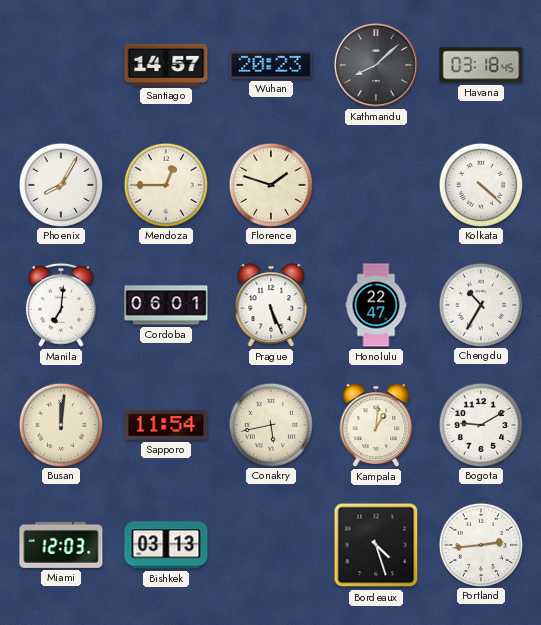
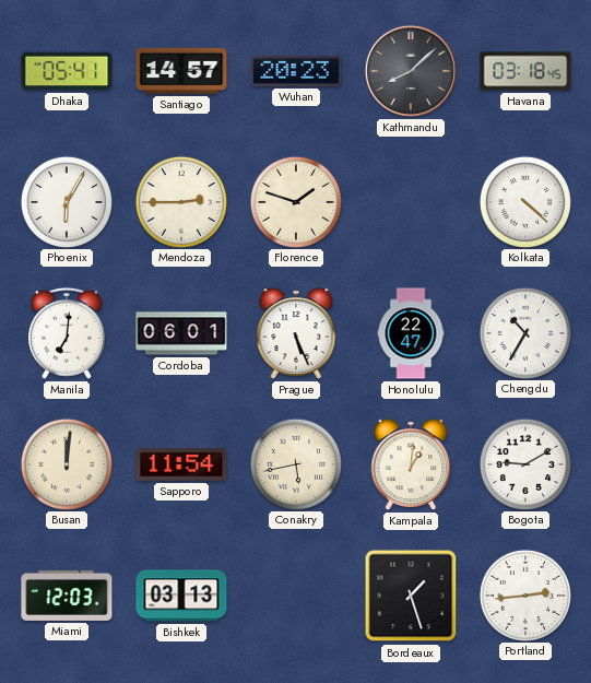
Dhaka: none -> 05:41 (67, 71)
Phoenix: 8:05 -> 6:05 (66, 201)
Mendoza: 12:45 -> 2:45 (180, 201)
Bordeaux: 4:27 -> 1:27 (411, 596)
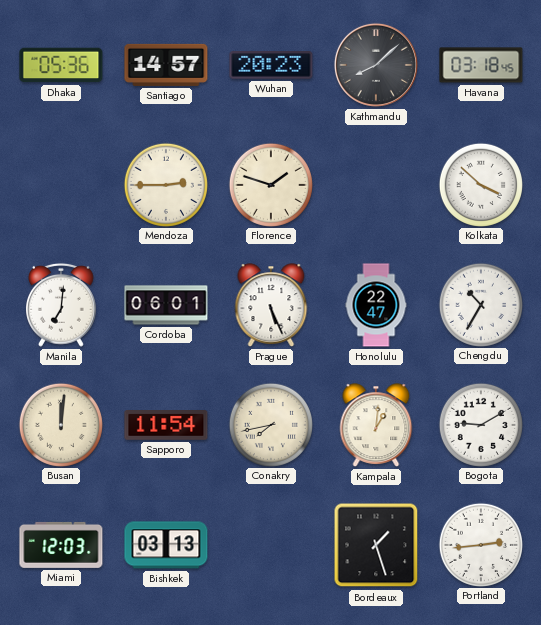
Dhaka: 05:41 -> 05:36 (61, 65)
Phoenix: 6:05 -> none (66, 201)
Kolkata: 4:22 -> 3:52 (480, 184)
Conakry: 5:43 -> 7:43 (270, 424)
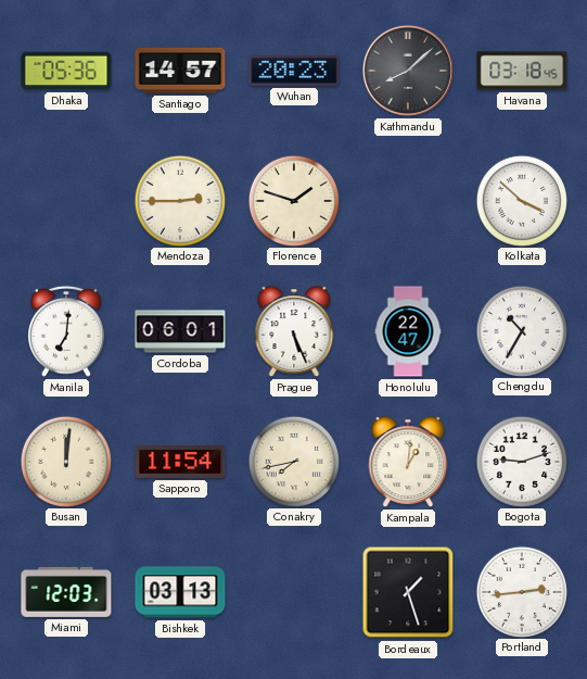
Bogota: 9:10 -> 9:12 (521, 461)
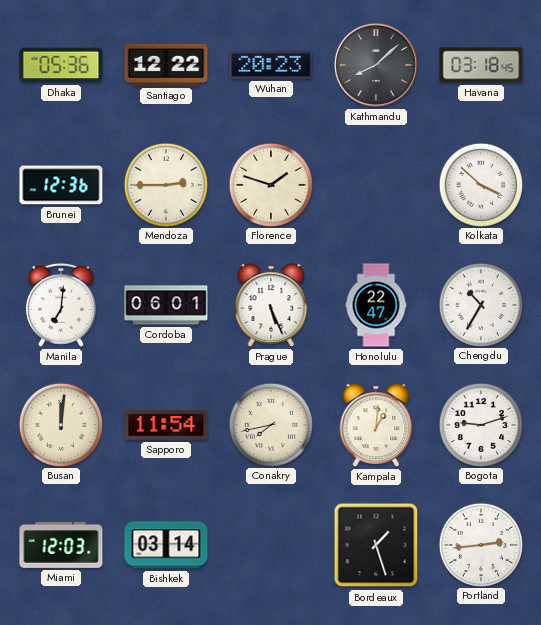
Santiago: 14:57 -> 12:22 (166, 65)
Brunei: none -> 12:36 (61, 185)
Bishkek: 03:13 -> 03:14 (166, 545)
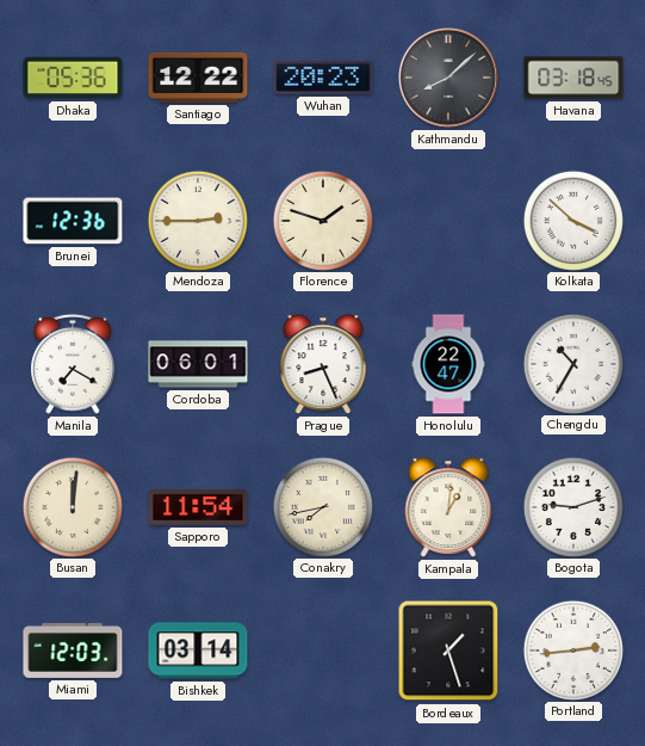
Manila: 7:01 -> 7:20 (74, 364)
Prague: 5:26 -> 8:26 (323, 364)
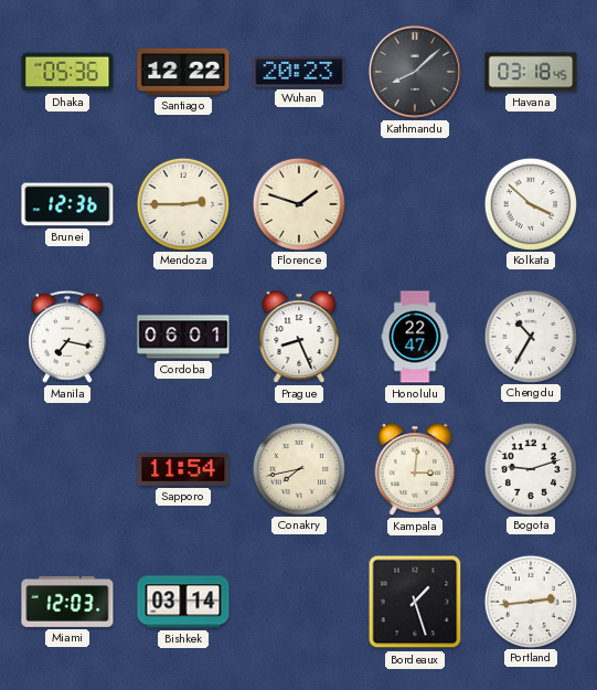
Manila: 7:20 -> 7:17 (68, 337)
Busan: 12:01 -> none (72, 506)
Kampala: 1:01 -> 3:01 (415, 469)
